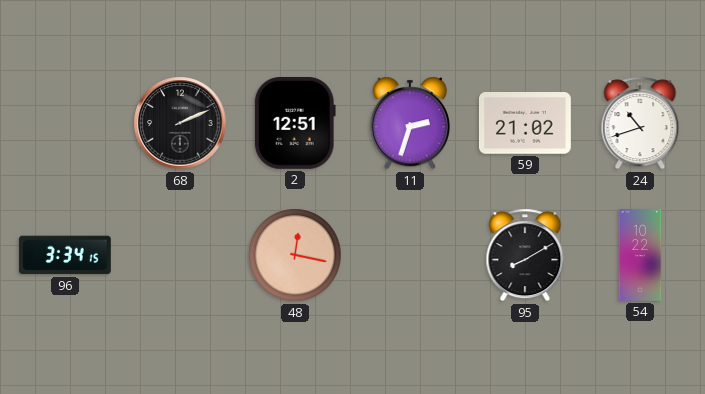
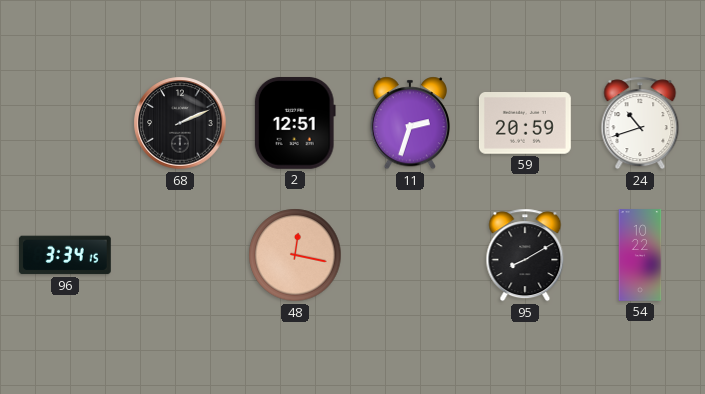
59: 21:02 -> 20:59 (525, 124)
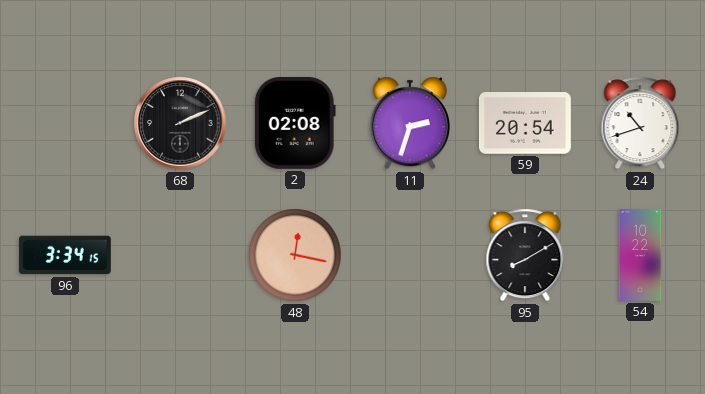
2: 12:51 -> 02:08 (295, 123)
59: 20:59 -> 20:54 (525, 124)
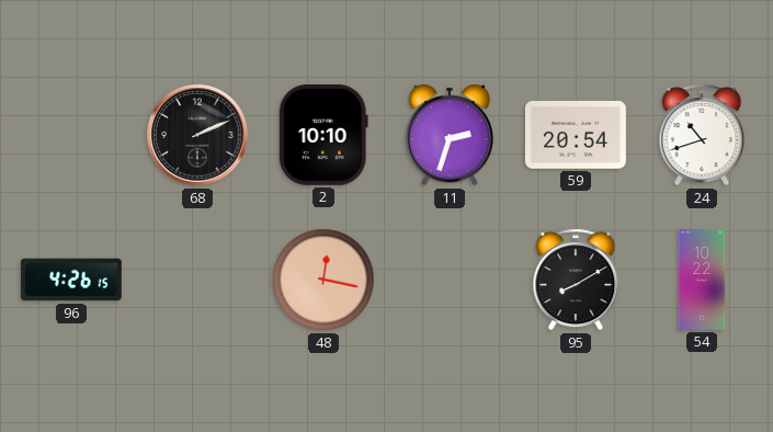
2: 02:08 -> 10:10 (323, 135)
96: 3:34 -> 4:26 (71, 280)
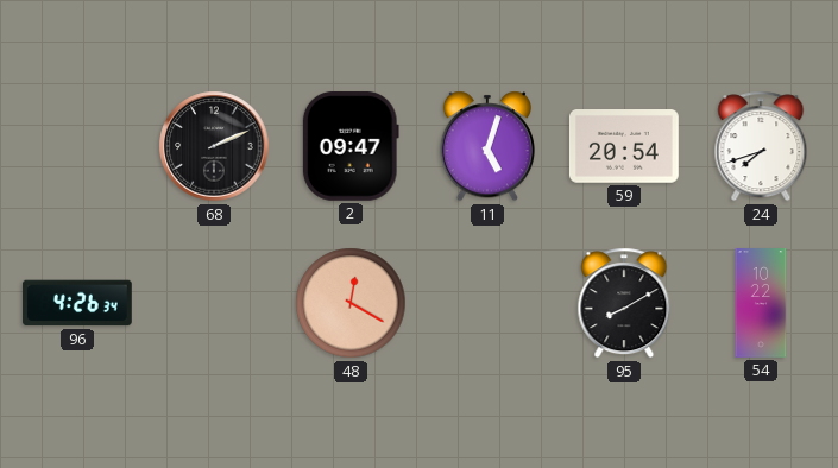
2: 10:10 -> 09:47 (351, 146)
11: 2:33 -> 5:03 (487, 146)
24: 10:42 -> 7:42 (761, 146)
96: 4:26:15 -> 4:26:34 (77, 303)
48: 12:17 -> 12:20 (351, 303)
